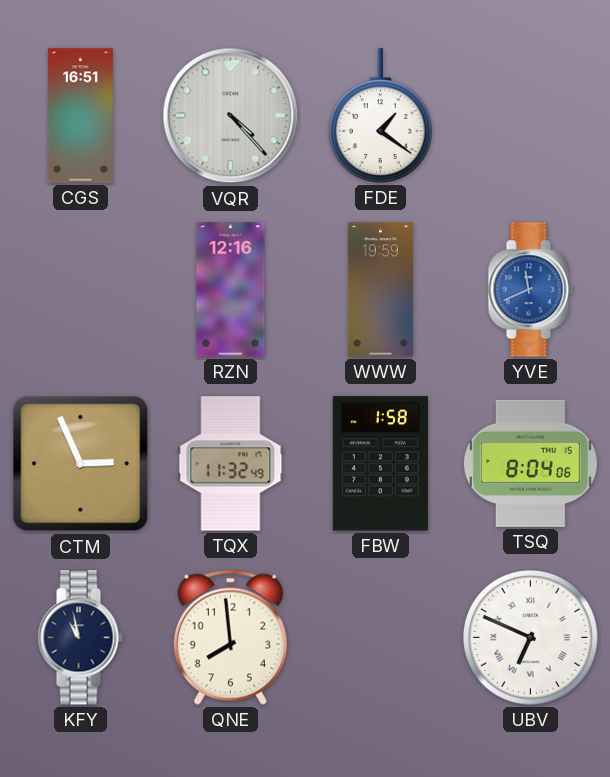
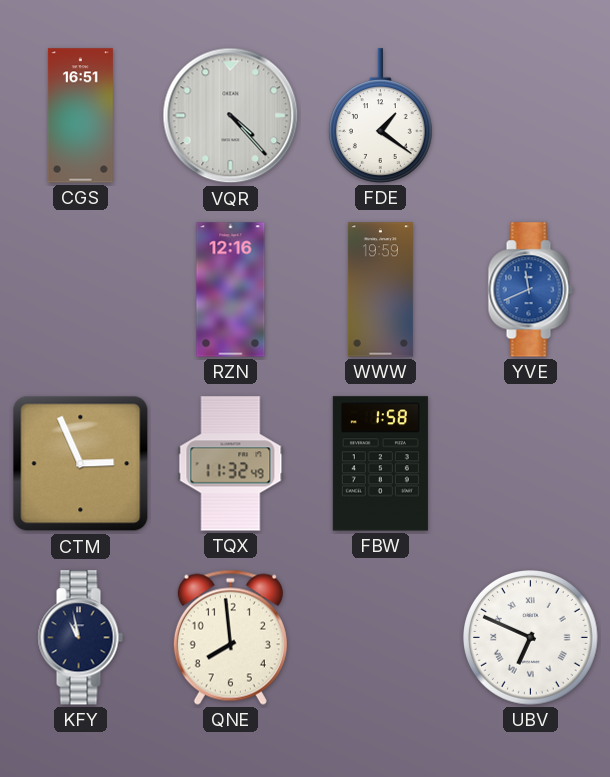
TSQ: 8:04 -> none (530, 463)
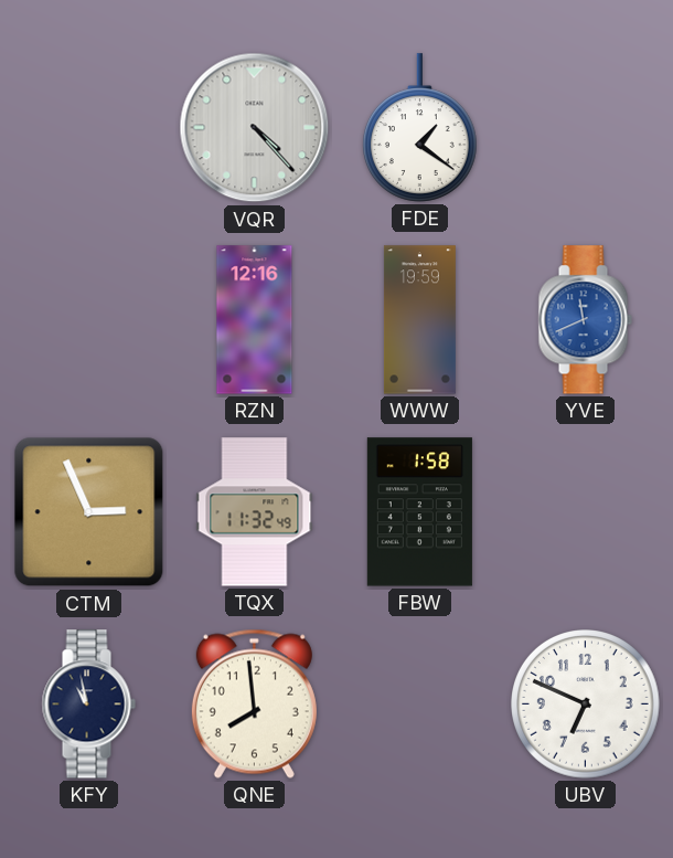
CGS: 16:51 -> none (80, 116)
UBV numerals: Roman -> Arabic (586, 705)
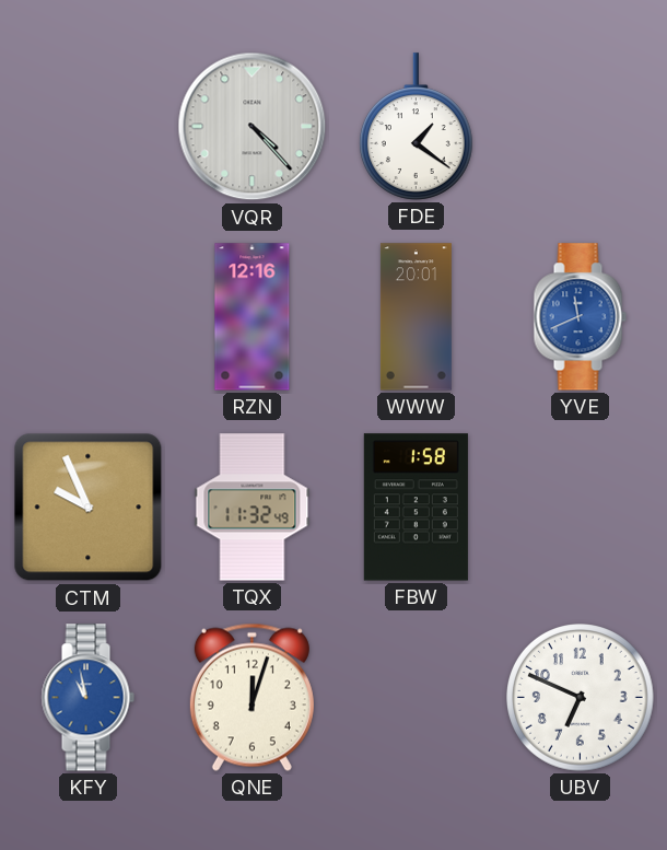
WWW: 19:59 -> 20:01 (416, 317)
CTM: 2:56 -> 9:56 (89, 508)
KFY dial: navy -> blue (87, 698)
QNE: 7:59 -> 12:03 (251, 697)
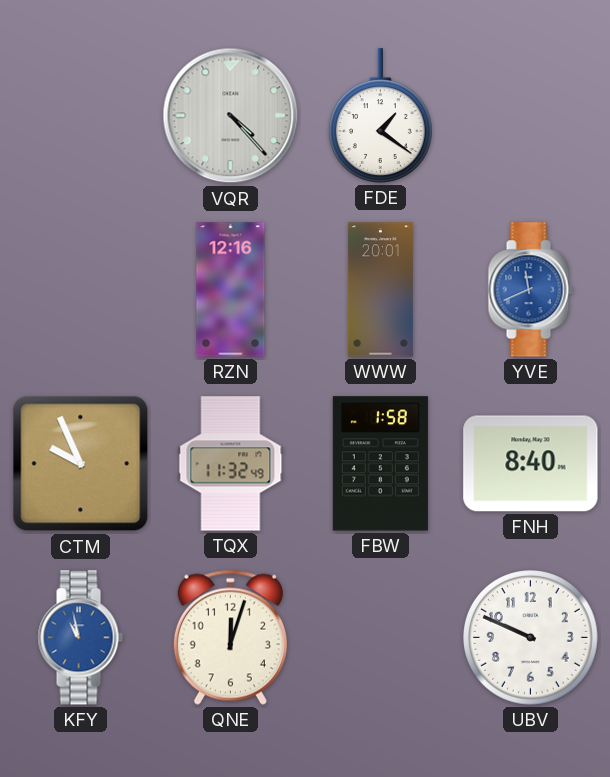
FNH: none -> 8:40 (531, 464)
UBV: 6:49 -> 9:49 (531, 638)
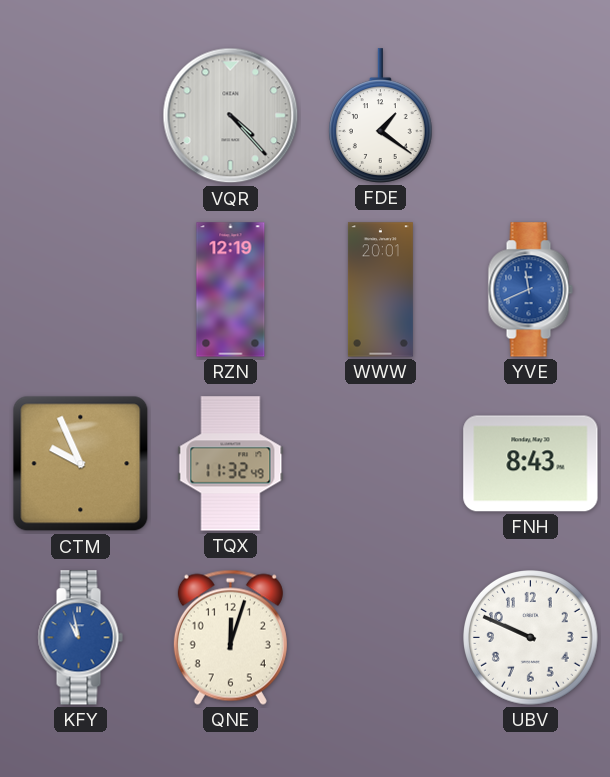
RZN: 12:16 -> 12:19 (231, 290)
FBW: 1:58 -> none (380, 464)
FNH: 8:40 -> 8:43 (531, 464)
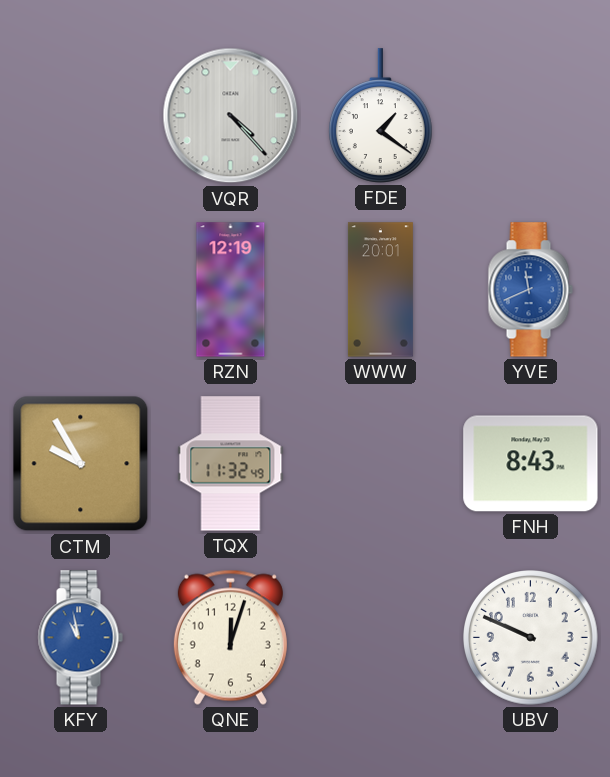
CTM: 9:56 -> 9:55 (81, 464)
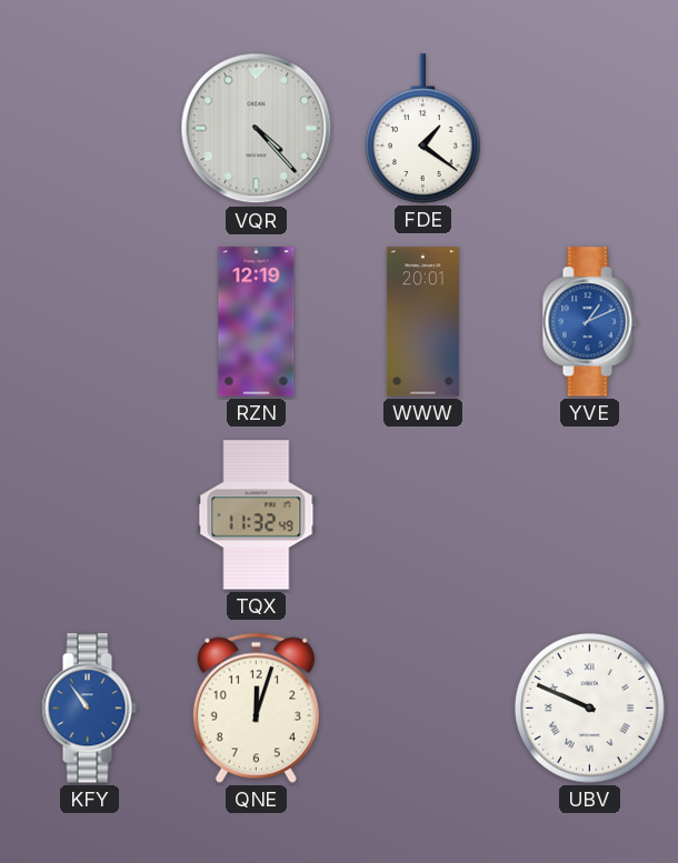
YVE: 11:41 -> 1:11 (589, 322)
CTM: 9:55 -> none (81, 464)
FNH: 8:43 -> none (531, 464)
KFY: 10:58 -> 10:54 (89, 709)
UBV numerals: Arabic -> Roman (590, 709)
